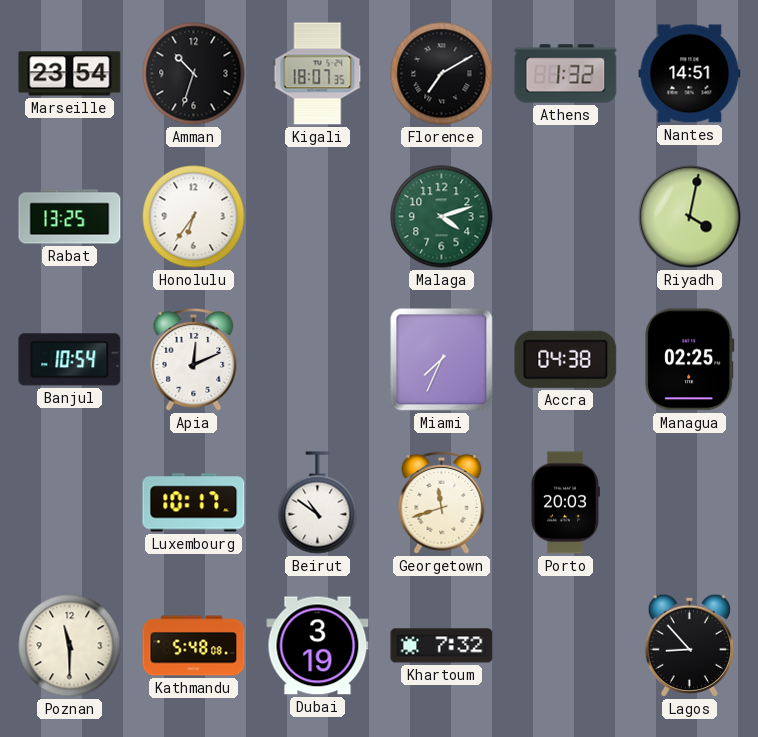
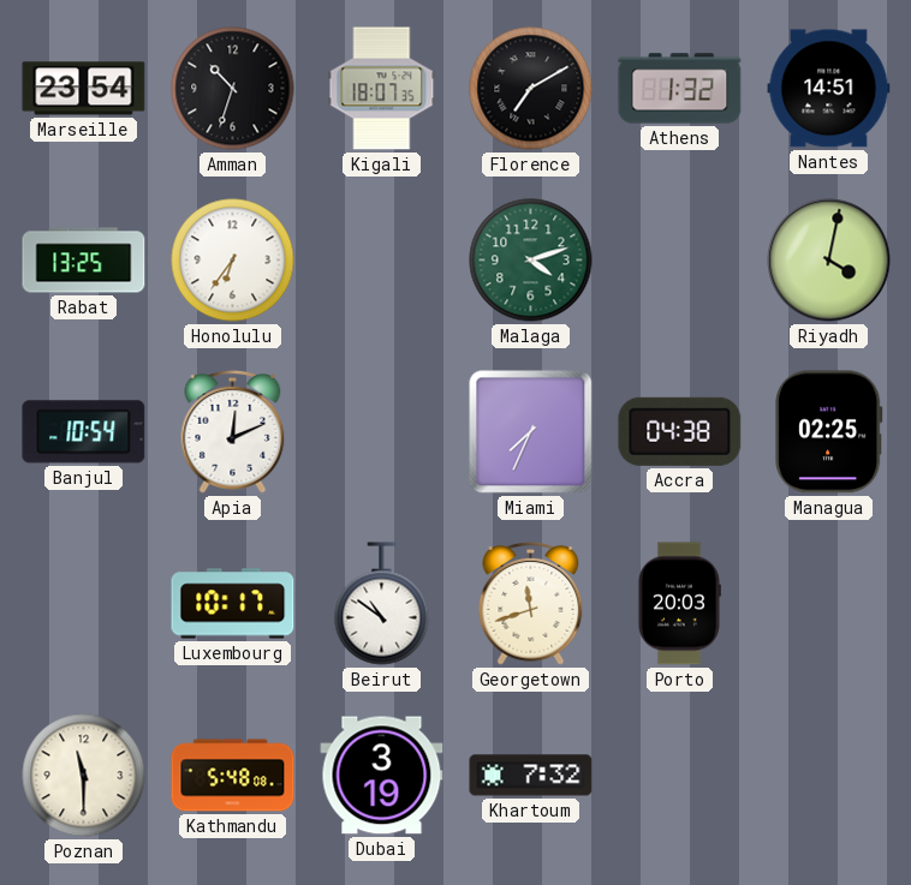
Lagos: 8:53 -> none (689, 645)
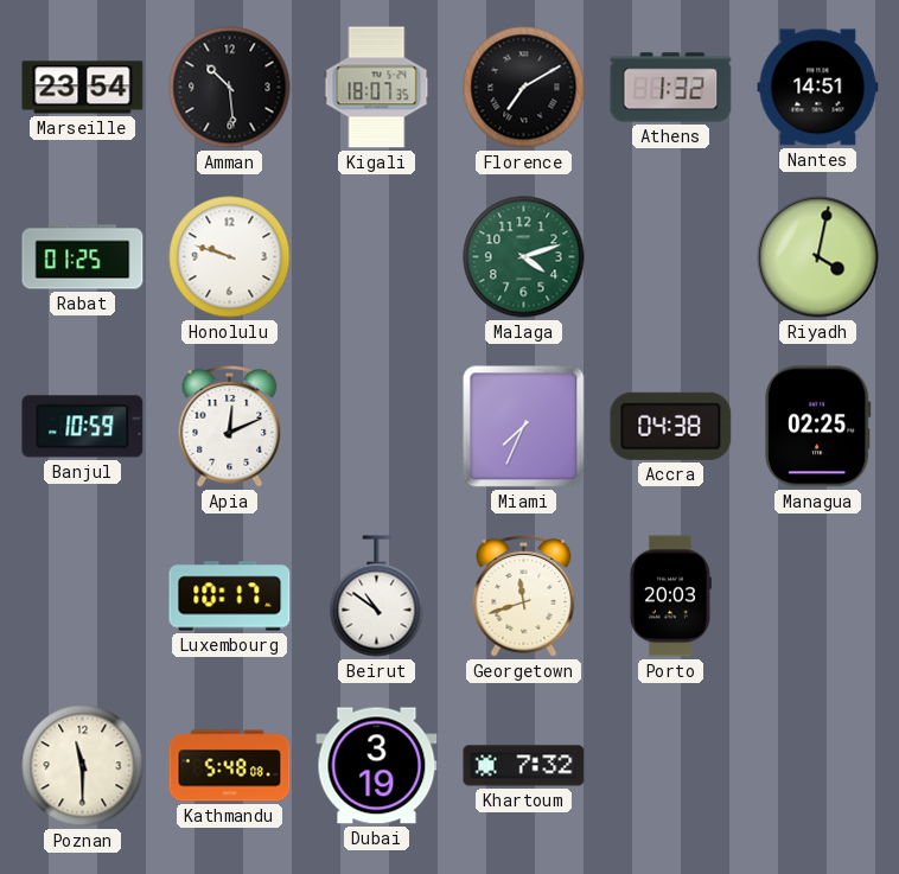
Amman: 10:33 -> 10:29 (230, 88)
Rabat: 13:25 -> 01:25 (83, 257)
Honolulu: 6:36 -> 9:48 (230, 257)
Banjul: 10:54 -> 10:59 (83, 427)
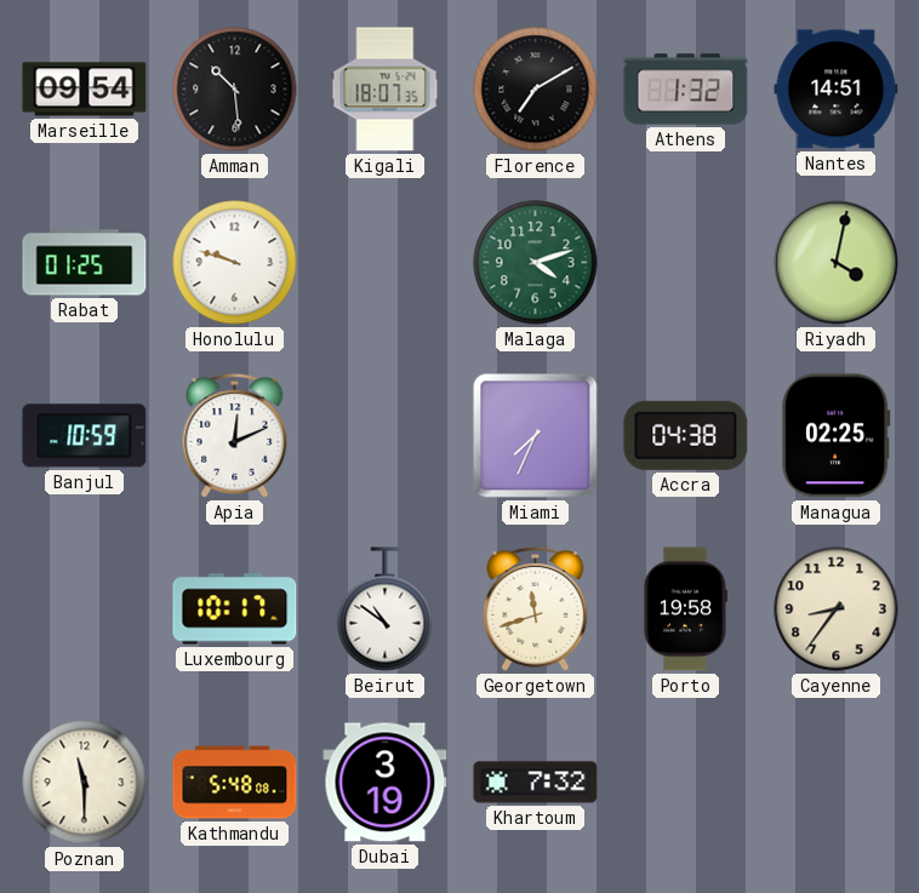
Marseille: 23:54 -> 09:54 (85, 90)
Porto: 20:03 -> 19:58 (685, 609)
Cayenne: none -> 8:36 (837, 609)
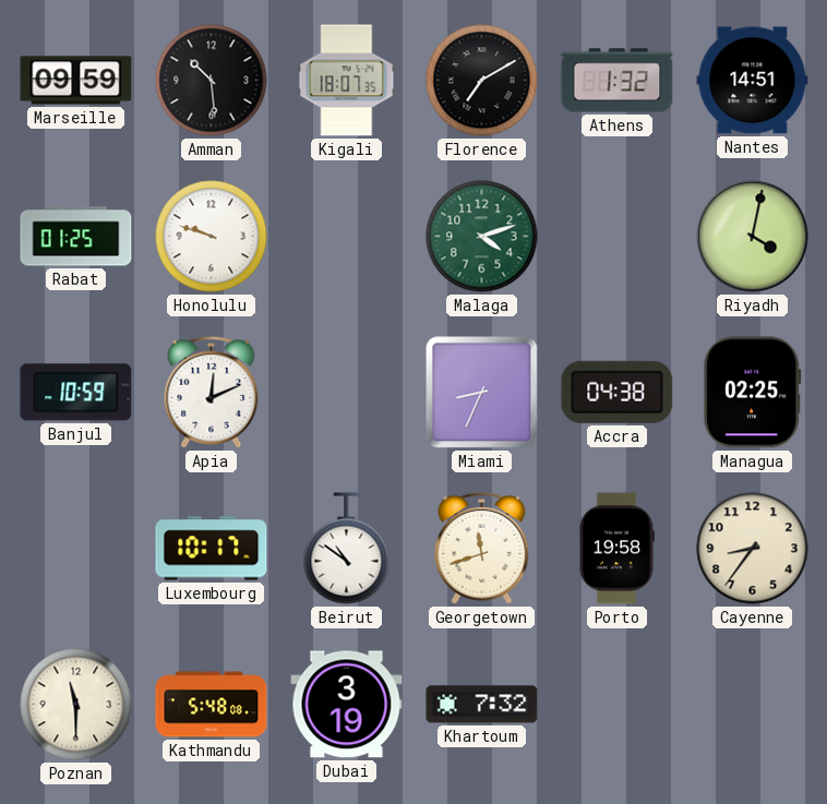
Marseille: 09:54 -> 09:59 (76, 81)
Miami: 7:34 -> 8:34 (482, 393)
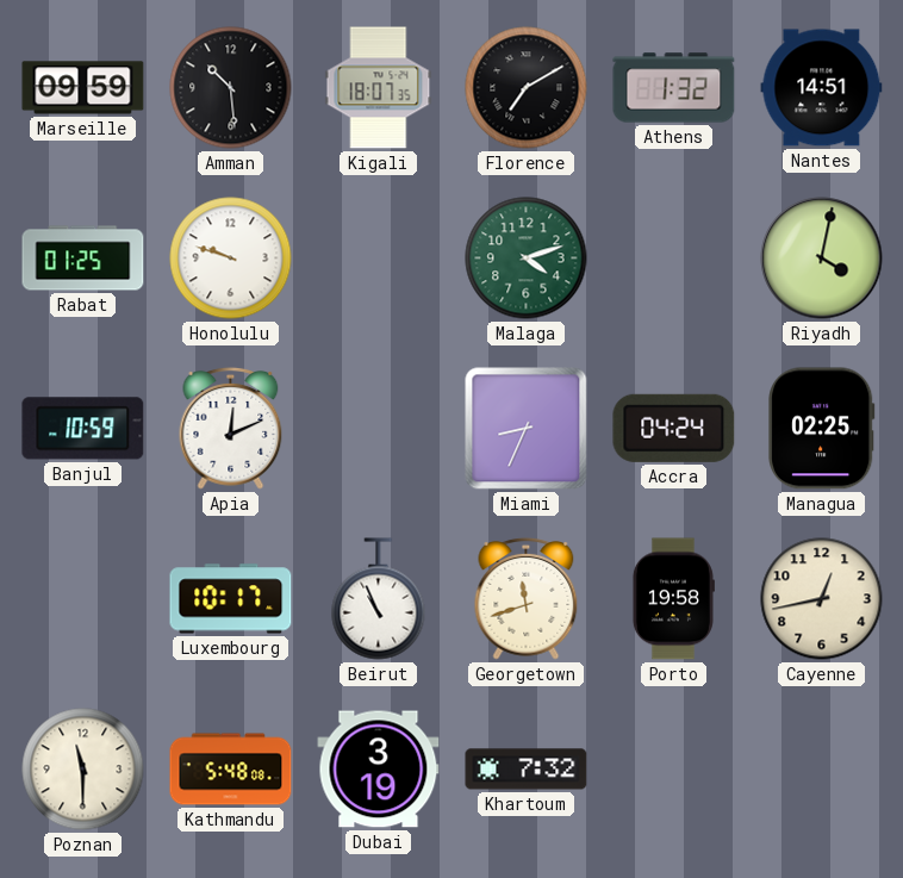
Accra: 04:38 -> 04:24 (674, 428)
Beirut: 10:51 -> 10:56 (379, 599)
Cayenne: 8:36 -> 12:43 (822, 599)
